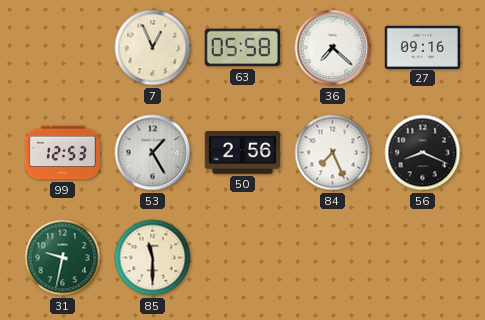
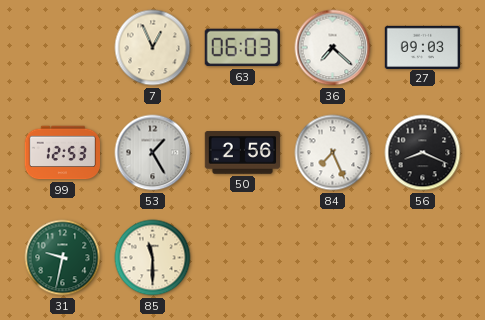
63: 05:58 -> 06:03 (242, 48)
27: 09:16 -> 09:03 (422, 47)
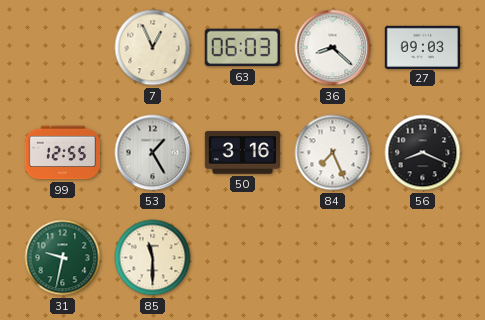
36: 7:22 -> 8:22 (333, 48)
99: 12:53 -> 12:55 (62, 153)
50: 2:56 -> 3:16 (242, 153)
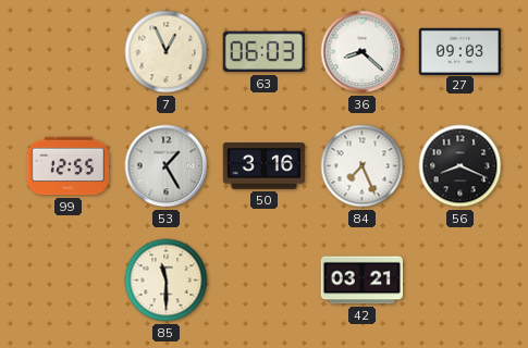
31: 9:32 -> none (63, 258)
42: none -> 03:21 (361, 281)
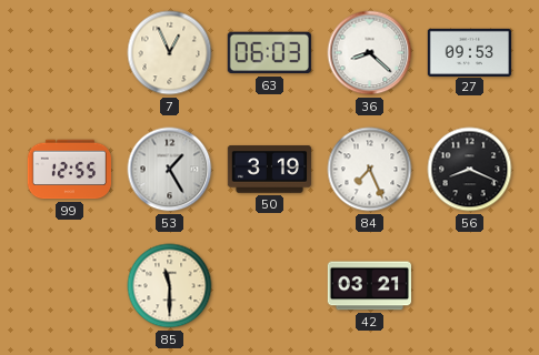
27: 09:03 -> 09:53 (469, 52)
50: 3:16 -> 3:19 (269, 170)
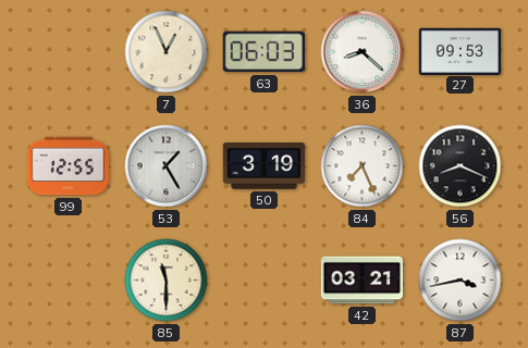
87: none -> 3:43 (461, 281)
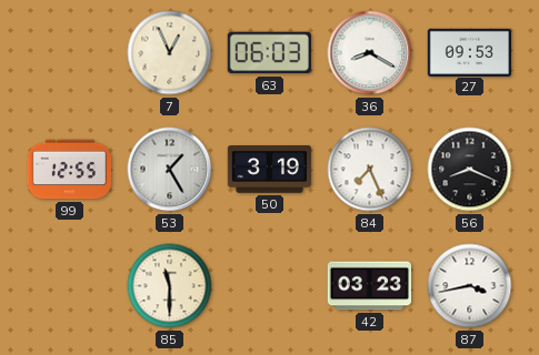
36: 8:22 -> 8:20 (370, 53)
42: 03:21 -> 03:23 (369, 286)
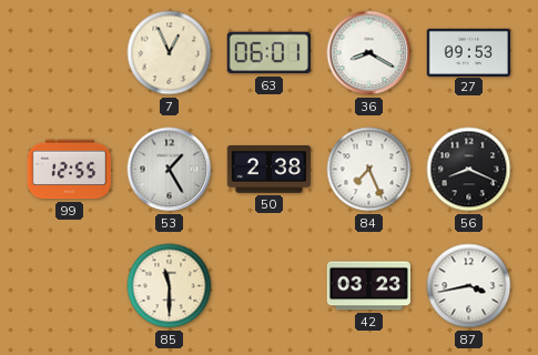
63: 06:03 -> 06:01 (268, 53)
50: 3:19 -> 2:38 (268, 170)
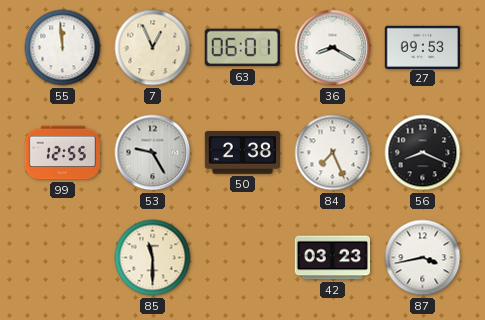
55: none -> 11:59 (63, 48)
53: 1:25 -> 9:25 (153, 153)
